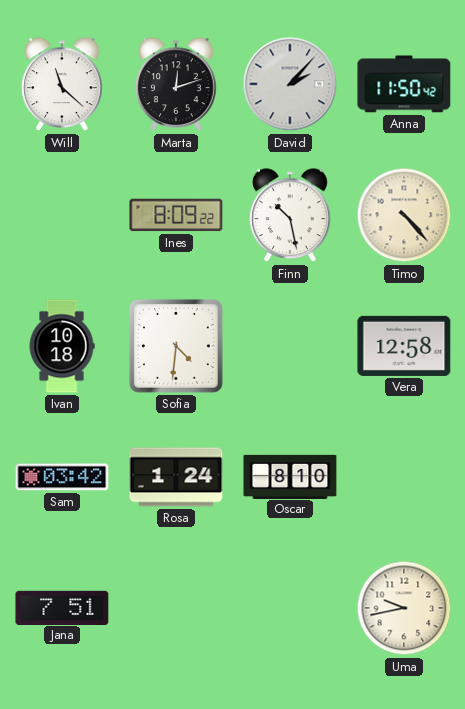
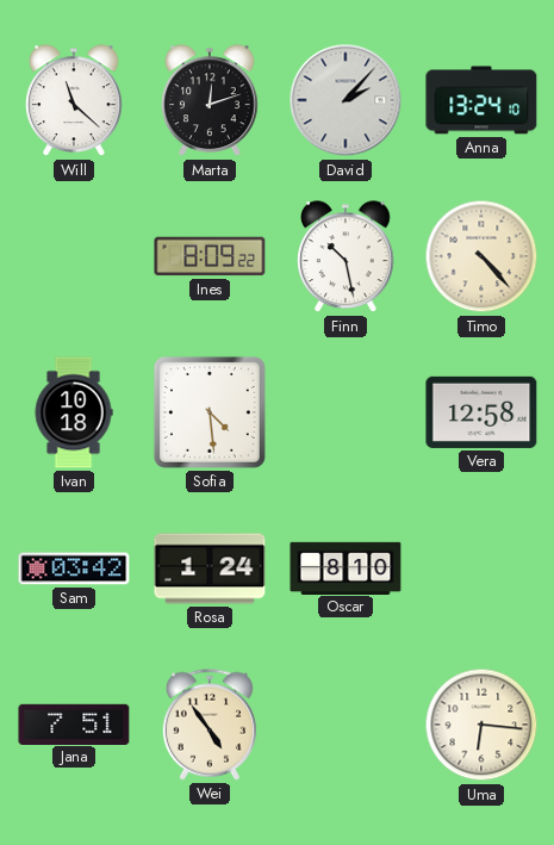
Anna: 11:50 -> 13:24 (481, 100)
Sofia: 4:31 -> 4:29 (210, 412)
Wei: none -> 4:54 (210, 725)
Uma: 9:43 -> 6:16 (481, 725)
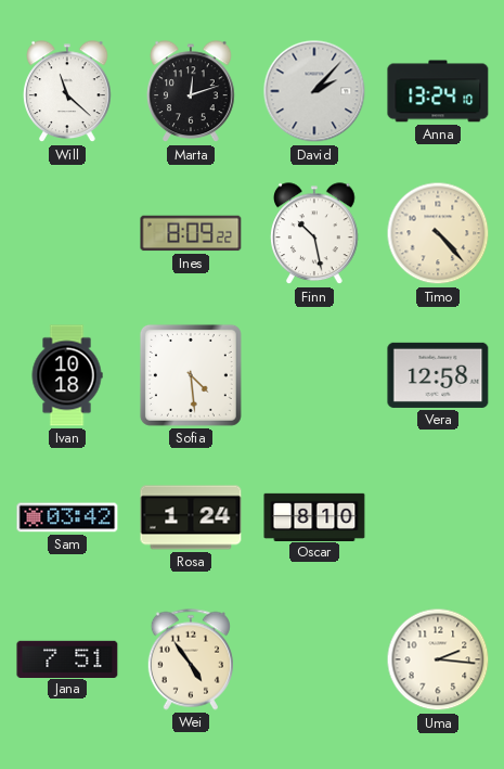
Uma: 6:16 -> 2:16 (438, 659)
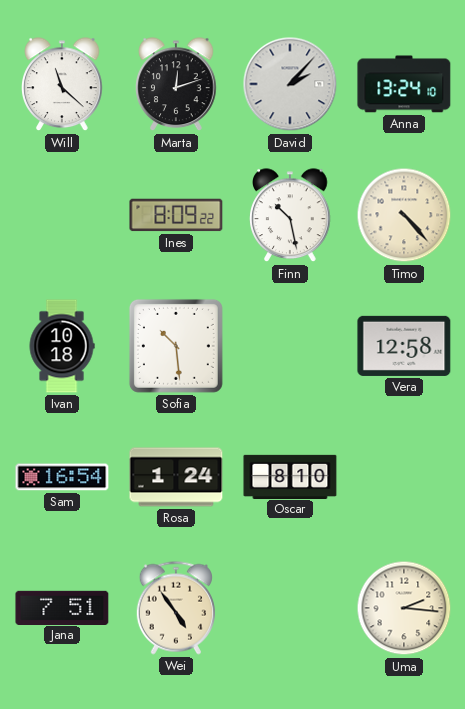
Sofia: 4:29 -> 10:29 (176, 346)
Sam: 03:42 -> 16:54 (62, 477)
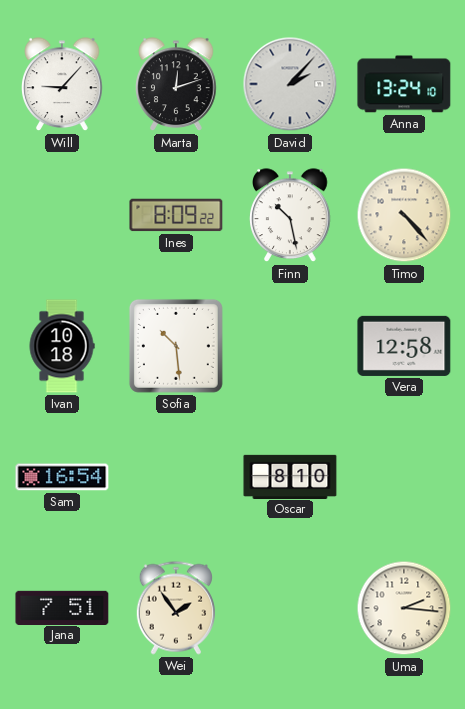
Will: 11:22 -> 9:07 (62, 85)
Rosa: 1:24 -> none (176, 477)
Wei: 4:54 -> 1:54 (176, 608)
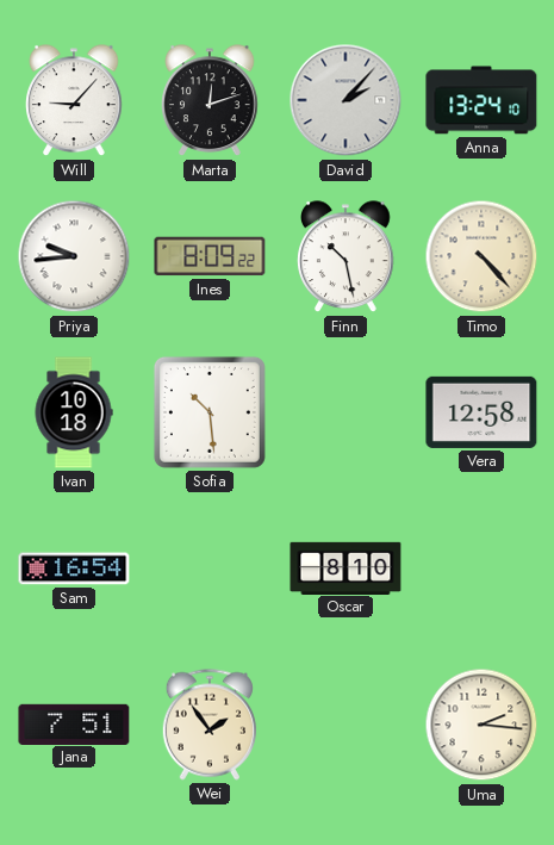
Priya: none -> 9:44 (74, 256)
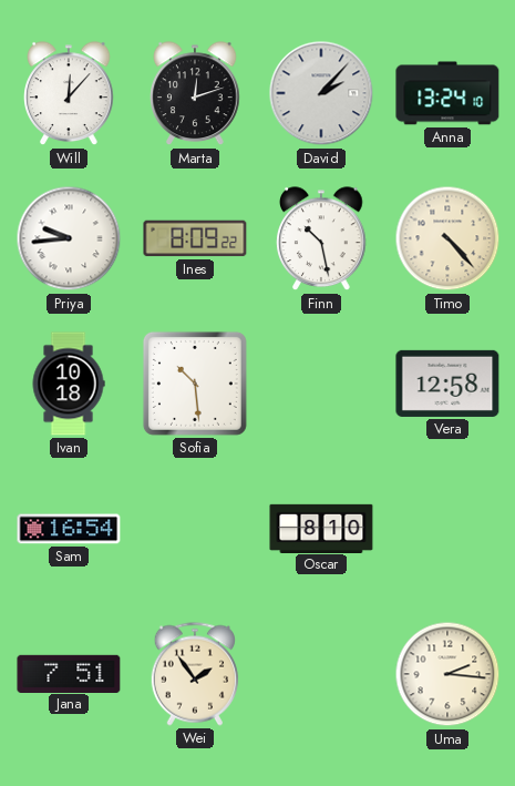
Will: 9:07 -> 12:07 (69, 94)
